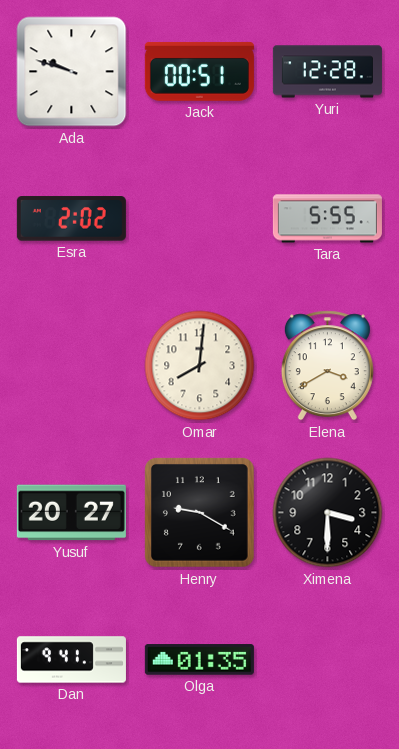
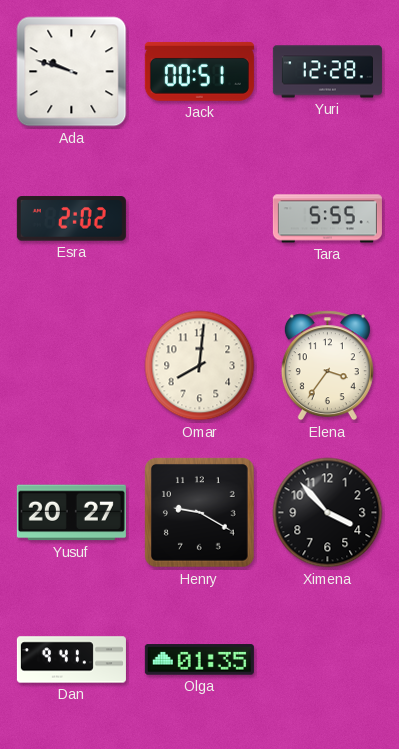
Elena: 3:40 -> 3:36 (327, 366)
Ximena: 3:30 -> 3:53 (328, 513)
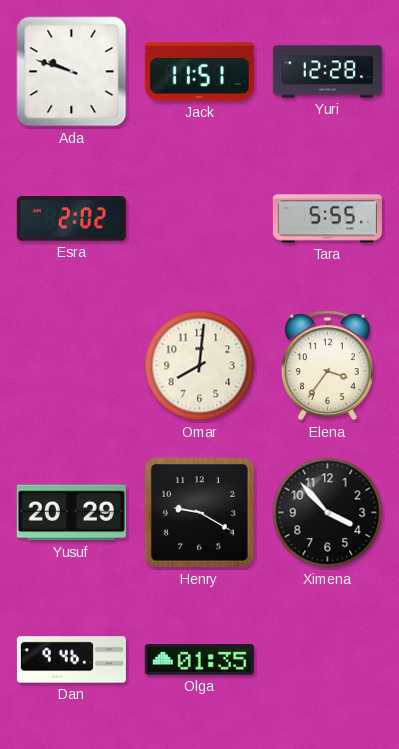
Jack: 00:51 -> 11:51 (199, 71)
Yusuf: 20:27 -> 20:29 (71, 513)
Dan: 9:41 -> 9:46 (71, 660)
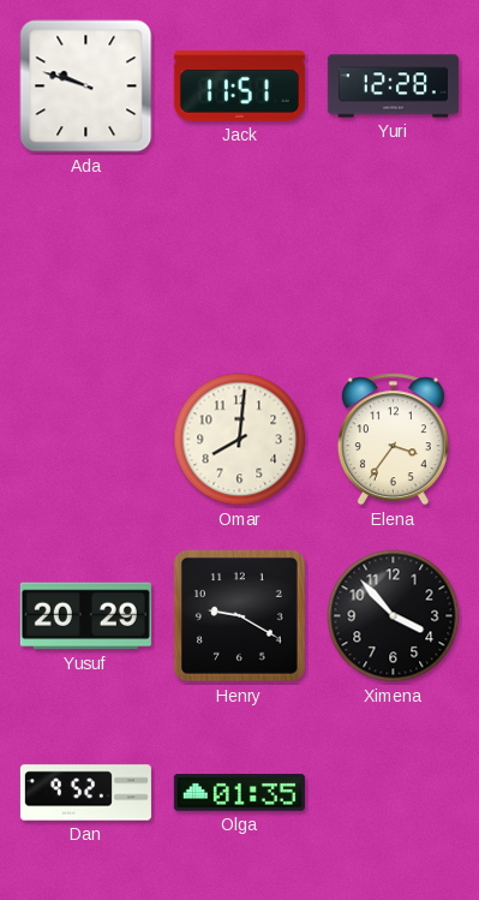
Esra: 2:02 -> none (71, 219)
Tara: 5:55 -> none (327, 219)
Dan: 9:46 -> 9:52 (85, 793)
